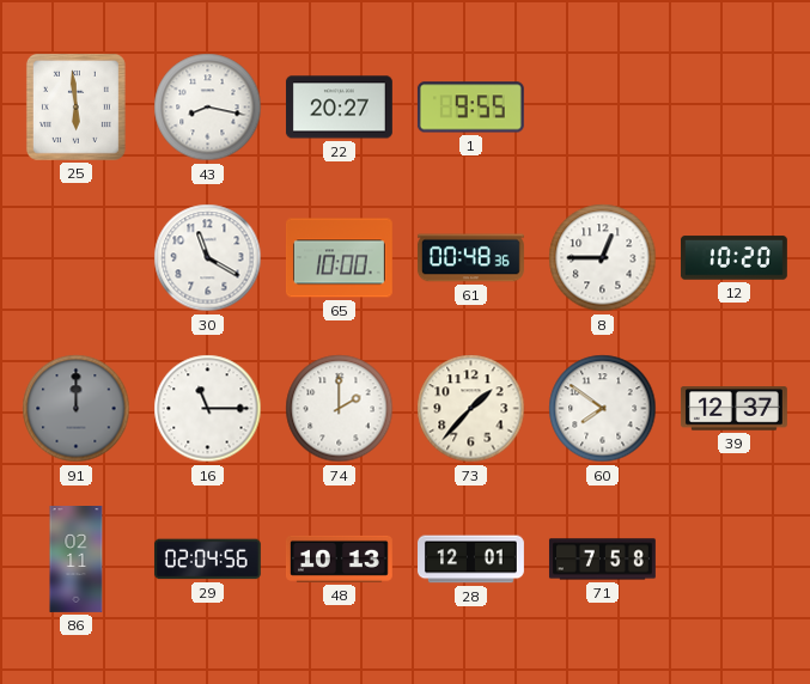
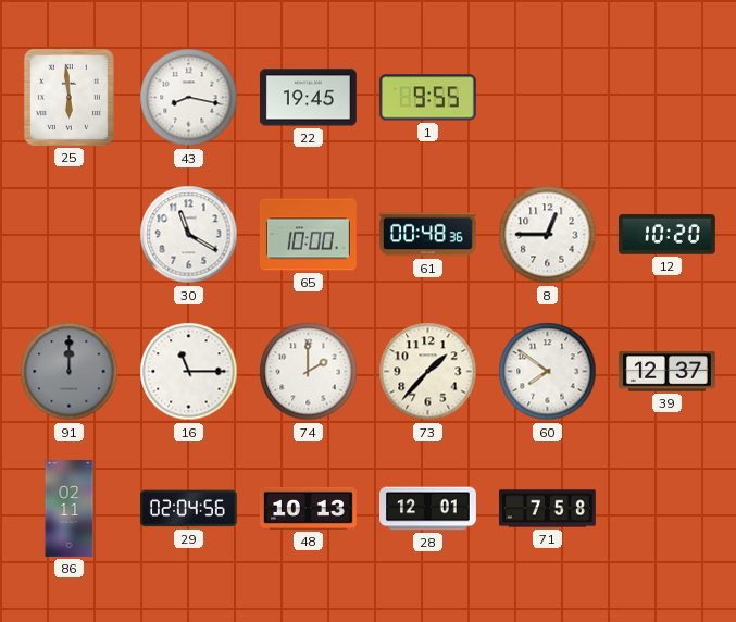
22: 20:27 -> 19:45 (308, 98)
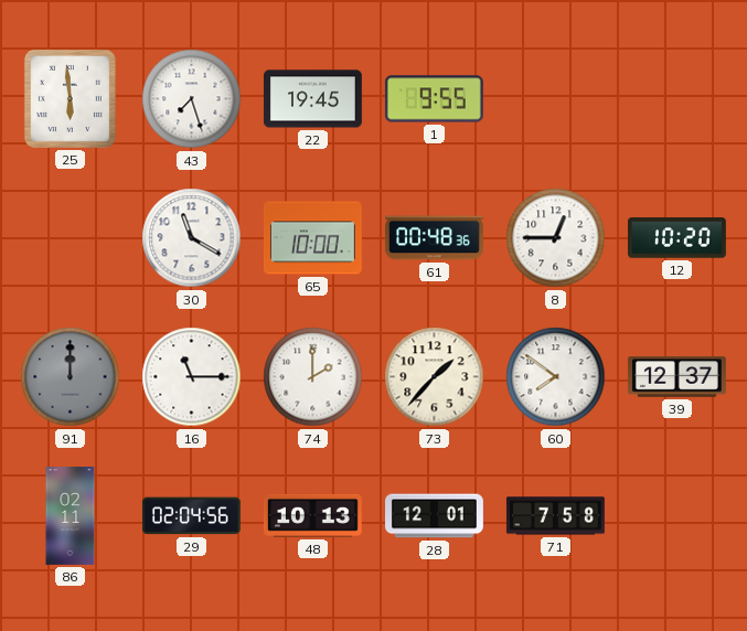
43: 8:17 -> 7:27 (192, 99)
